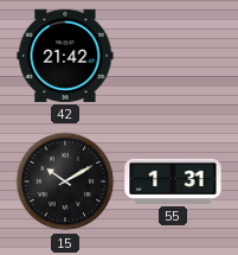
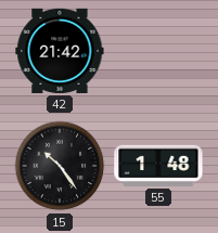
15: 10:10 -> 10:24 (60, 166)
55: 1:31 -> 1:48 (158, 166)
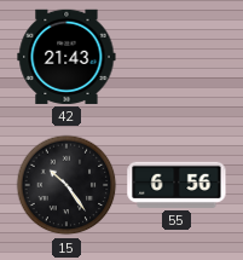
42: 21:42 -> 21:43 (66, 57)
55: 1:48 -> 6:56 (177, 185)
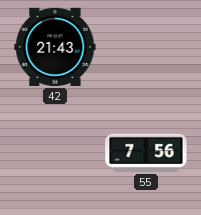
15: 10:24 -> none (66, 185)
55: 6:56 -> 7:56 (146, 153)
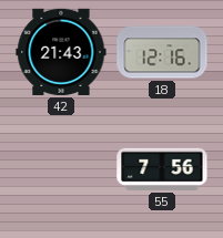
18: none -> 12:16 (162, 52)
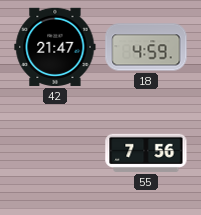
42: 21:43 -> 21:47 (55, 47)
18: 12:16 -> 4:59 (146, 47)
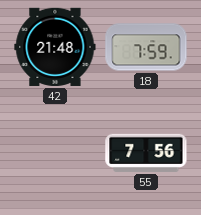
42: 21:47 -> 21:48 (55, 47)
18: 4:59 -> 7:59 (146, 47)
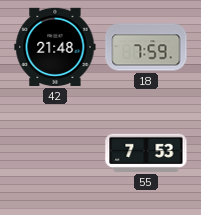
55: 7:56 -> 7:53 (146, 153)
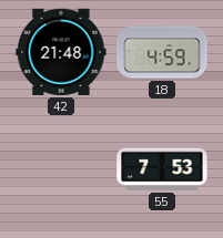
18: 7:59 -> 4:59 (162, 52)
